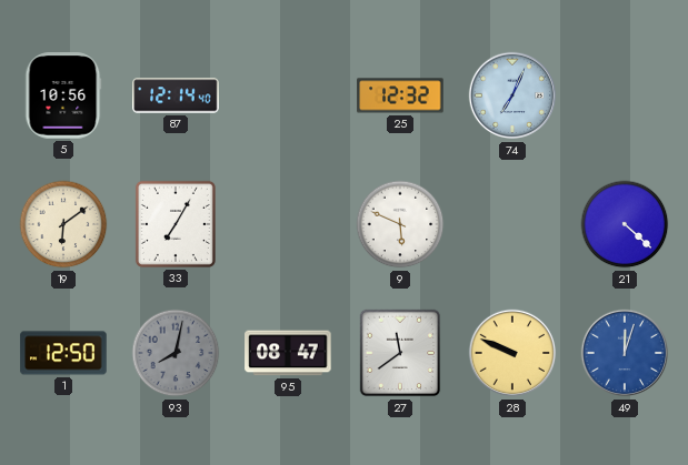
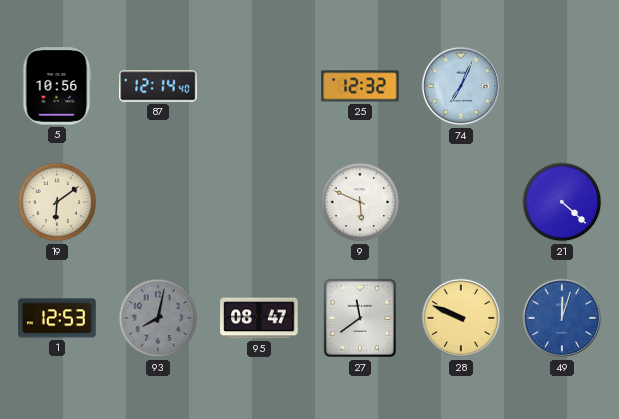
33: 7:05 -> none (176, 224)
1: 12:50 -> 12:53 (57, 318)
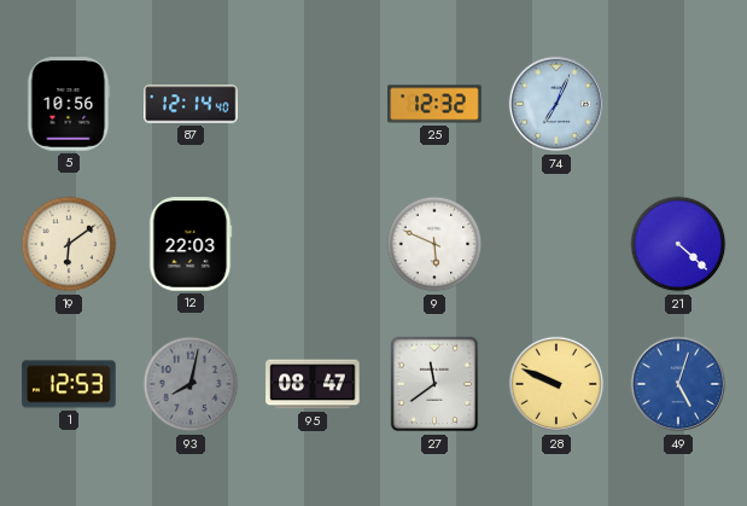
12: none -> 22:03 (191, 244)
49: 12:03 -> 5:03 (678, 384)
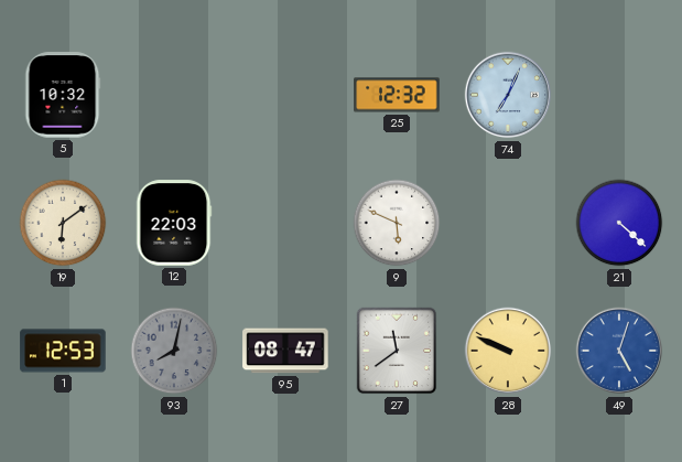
5: 10:56 -> 10:32 (63, 95)
87: 12:14 -> none (191, 104)
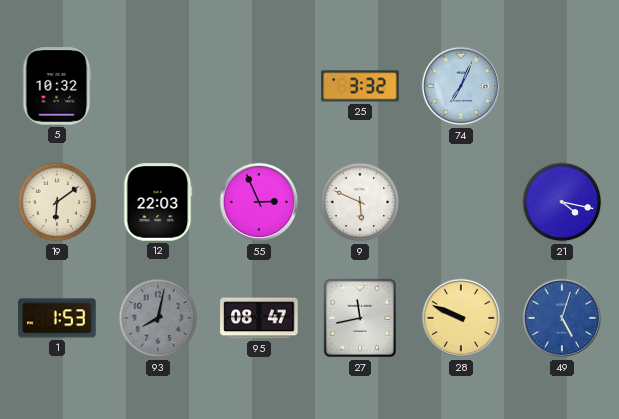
25: 12:32 -> 3:32 (360, 86)
55: none -> 2:56 (259, 202)
21: 4:22 -> 4:17 (562, 202)
1: 12:53 -> 1:53 (57, 318)
27: 11:39 -> 11:43 (360, 318)
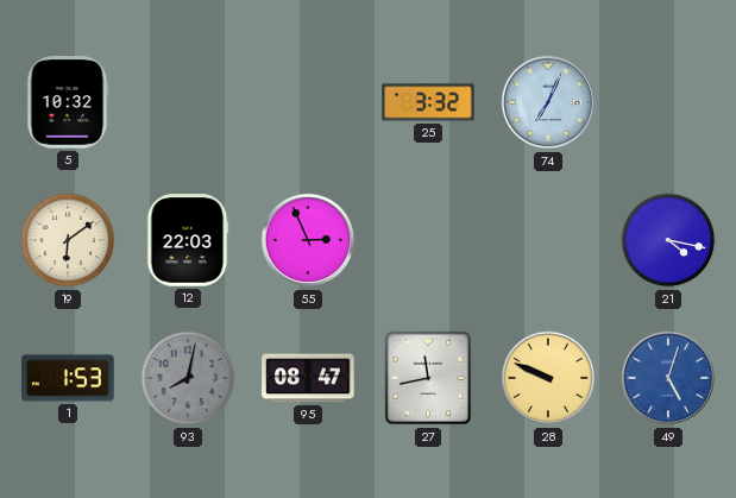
9: 5:49 -> none (360, 202)
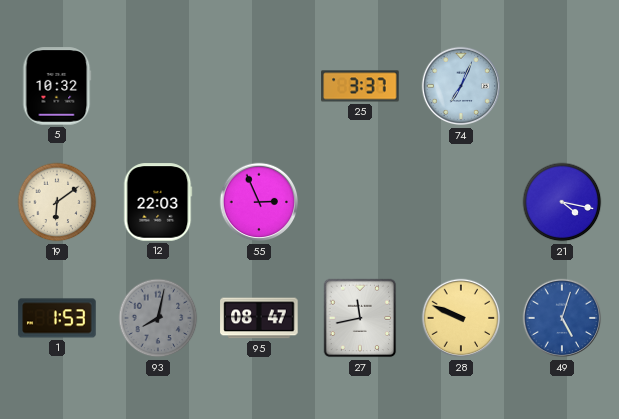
25: 3:32 -> 3:37 (360, 86)
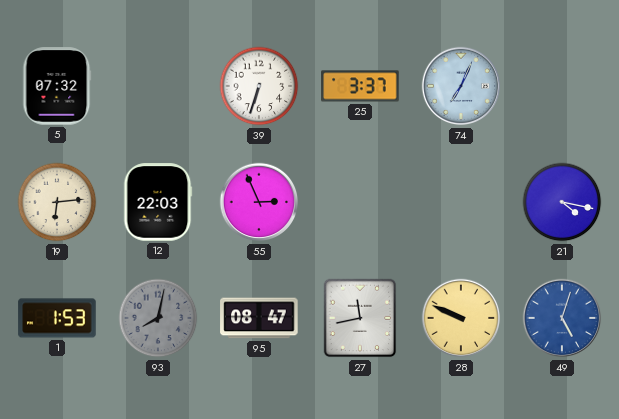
5: 10:32 -> 07:32 (57, 86)
39: none -> 6:33 (259, 86)
19: 6:09 -> 6:14 (57, 202)
